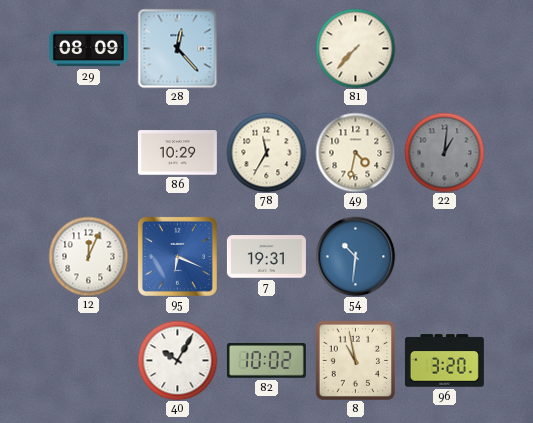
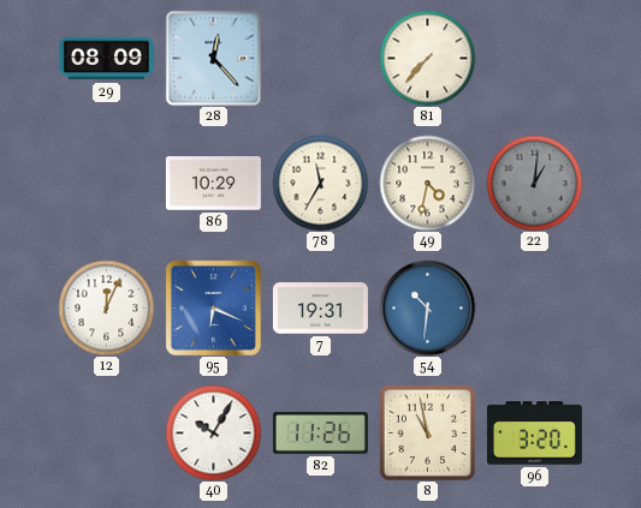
82: 10:02 -> 11:26 (320, 434)
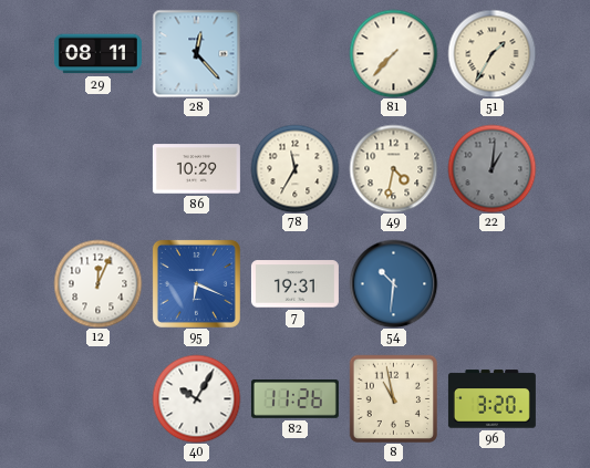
29: 08:09 -> 08:11 (97, 54)
51: none -> 1:35 (491, 53)
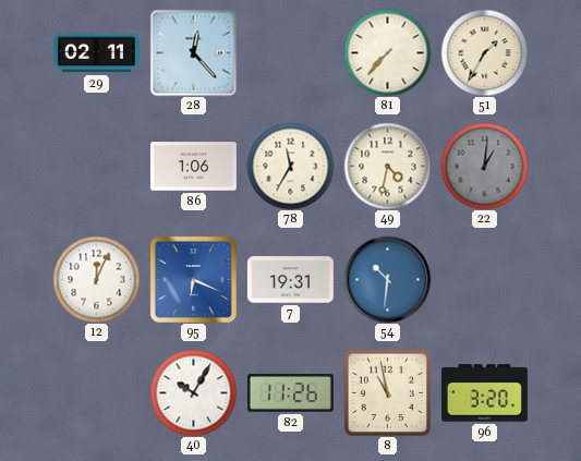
29: 08:11 -> 02:11 (96, 53)
86: 10:29 -> 1:06 (193, 167)
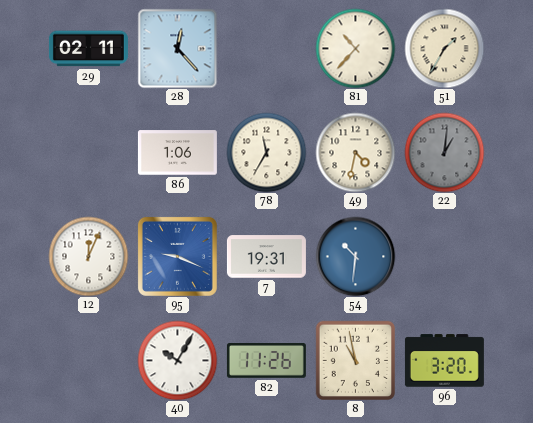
81: 7:37 -> 10:37 (355, 48)
95: 6:19 -> 9:19 (177, 256)
